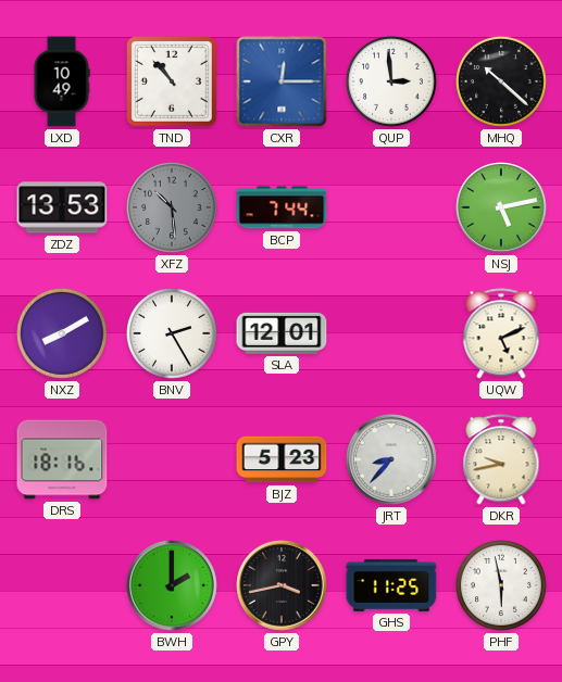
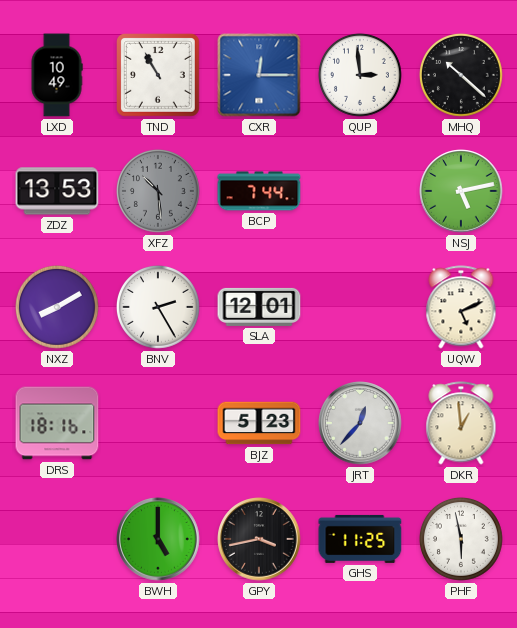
TND: 10:53 -> 10:55 (159, 76)
JRT: 8:37 -> 12:37 (360, 423)
DKR: 9:43 -> 12:59 (461, 423)
BWH: 2:00 -> 5:00 (158, 539)
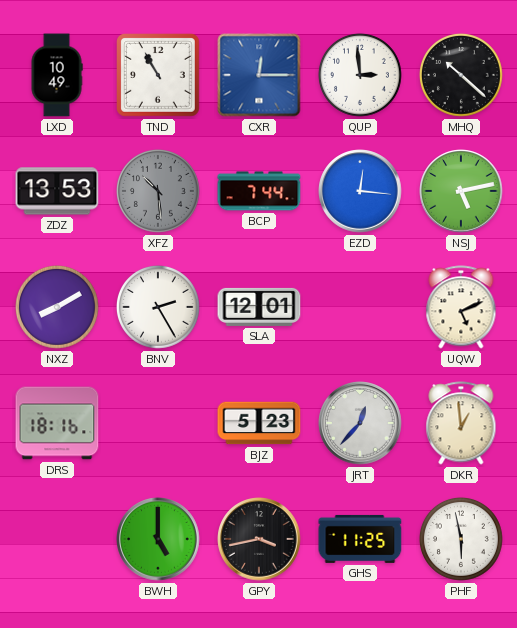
EZD: none -> 12:16 (360, 191)
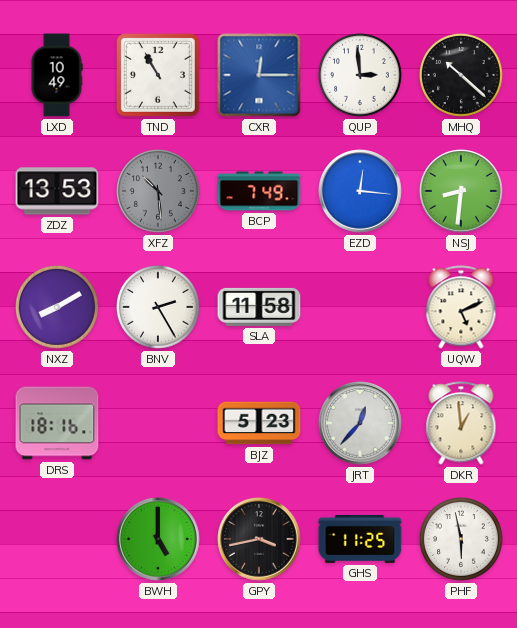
BCP: 7:44 -> 7:49 (259, 191)
NSJ: 5:13 -> 8:31 (461, 191)
SLA: 12:01 -> 11:58 (259, 307)
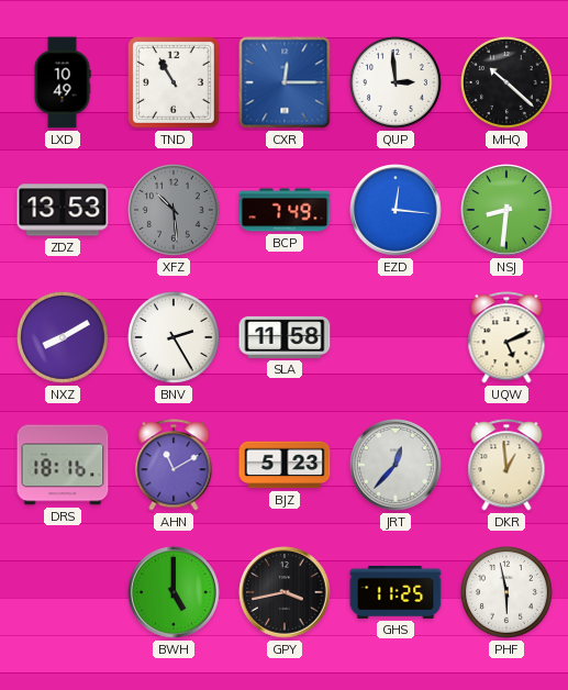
AHN: none -> 11:10 (174, 465)
